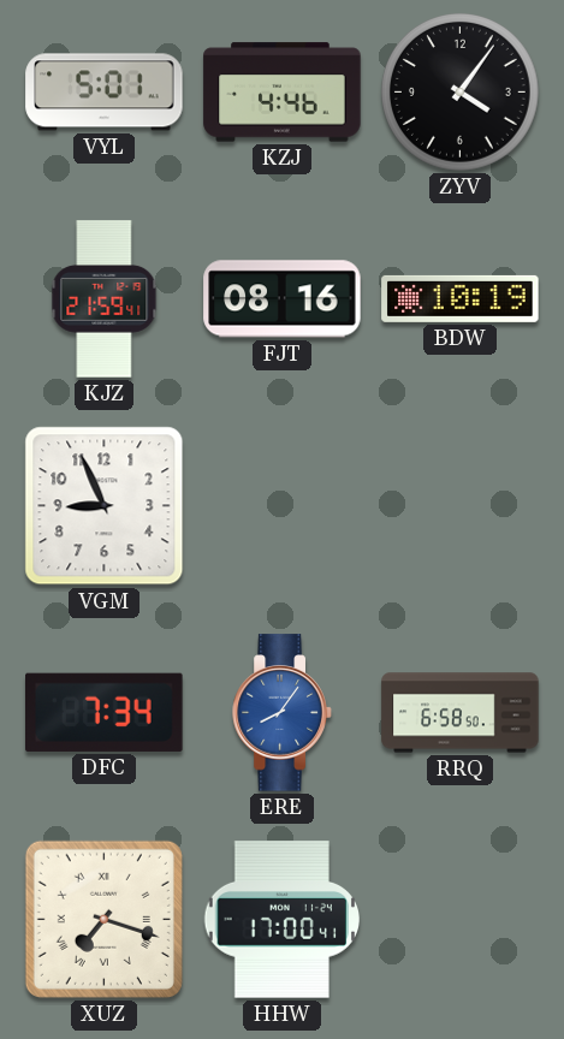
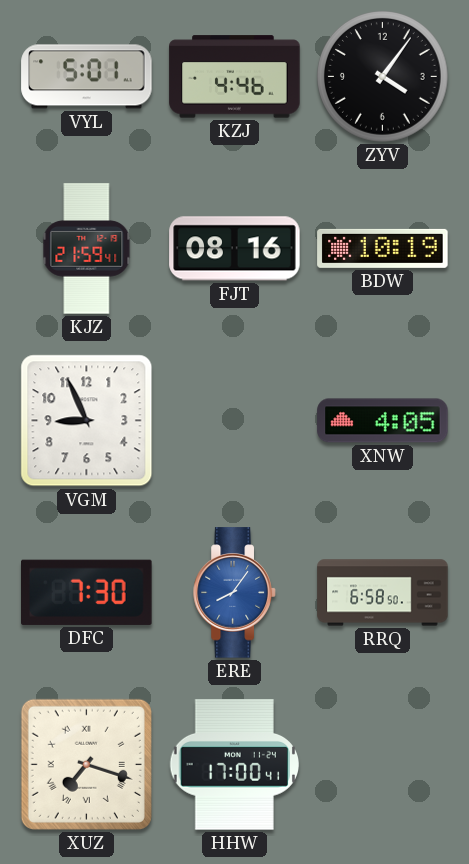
XNW: none -> 4:05 (383, 421)
DFC: 7:34 -> 7:30 (87, 592)
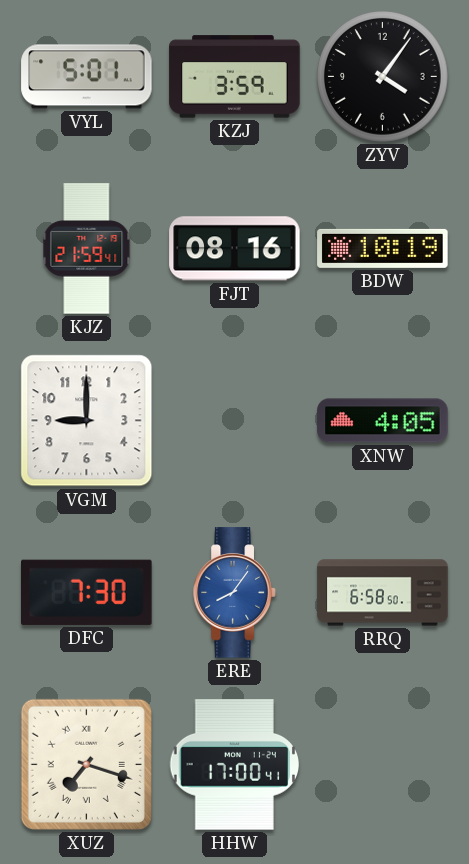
KZJ: 4:46 -> 3:59 (235, 77)
VGM: 8:56 -> 9:00 (87, 421)
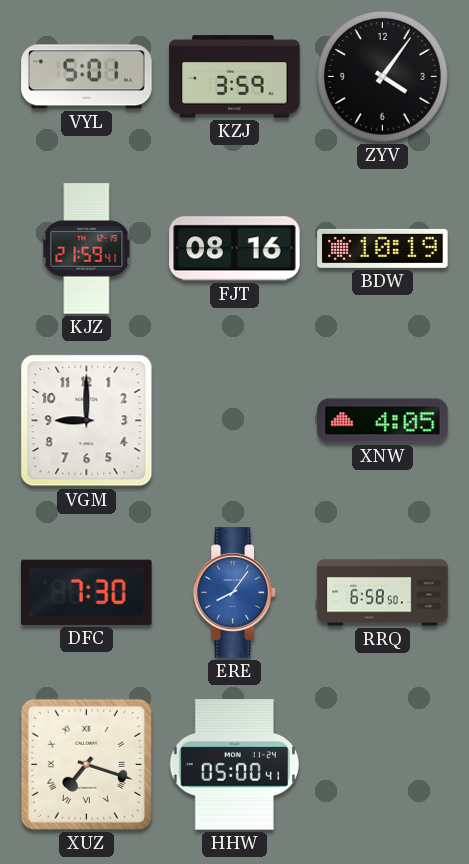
HHW: 17:00 -> 05:00 (234, 765)
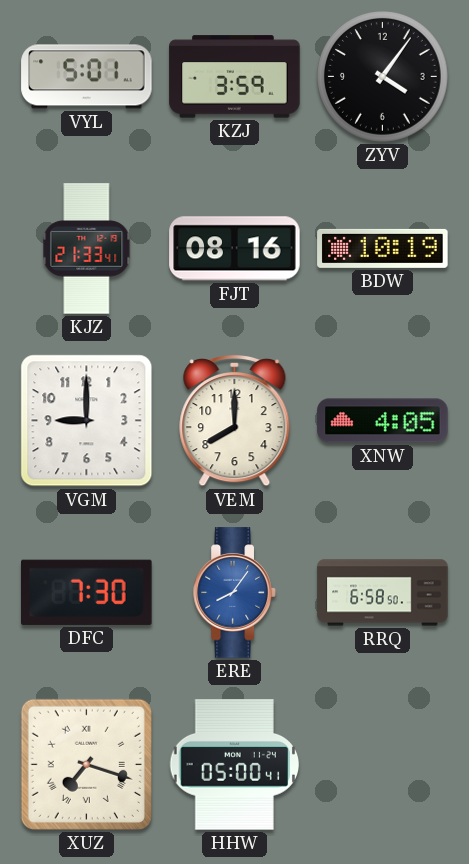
KJZ: 21:59 -> 21:33 (87, 249)
VEM: none -> 8:00 (235, 421)
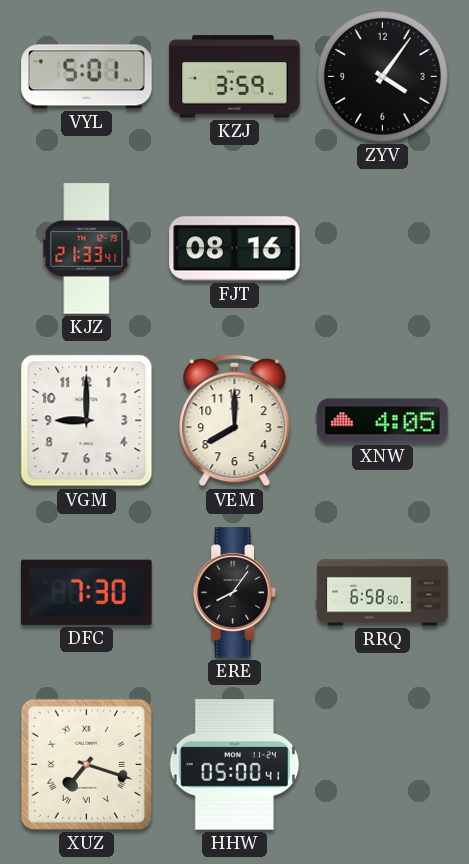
BDW: 10:19 -> none (383, 248)
ERE dial: blue -> black (235, 593)
